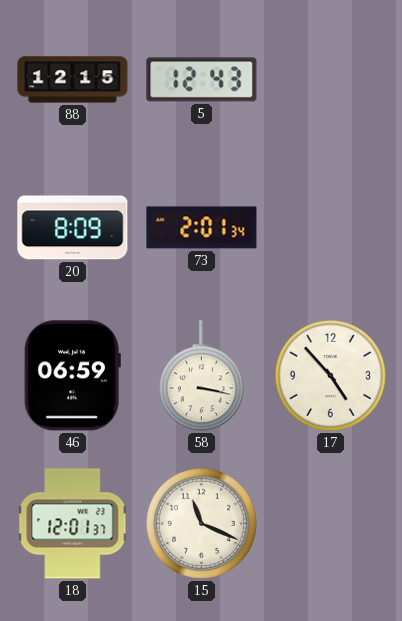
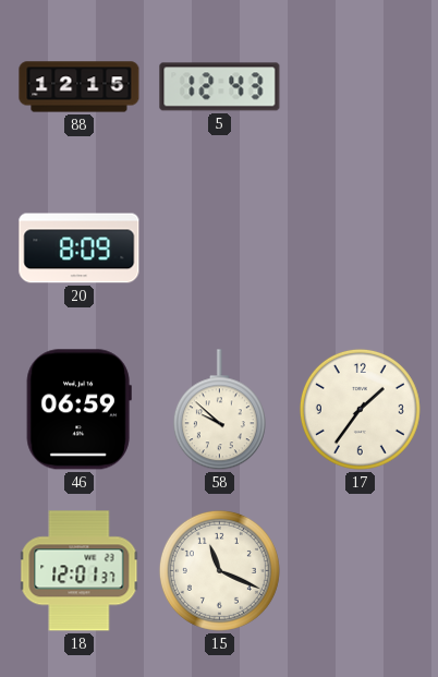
73: 2:01 -> none (202, 228)
58: 3:17 -> 9:52 (219, 410)
17: 4:53 -> 1:36 (360, 409)
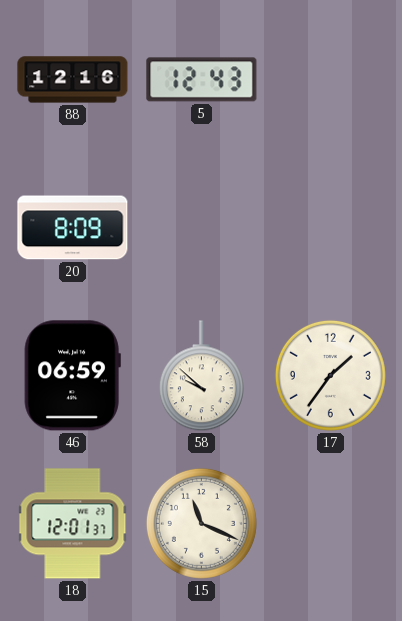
88: 12:15 -> 12:16 (73, 80)
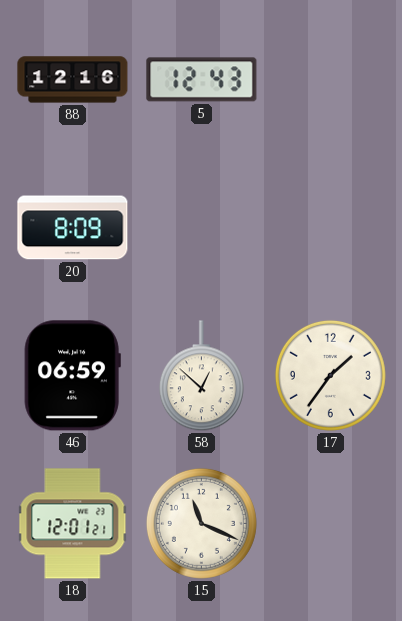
58: 9:52 -> 12:52 (201, 376)
18: 12:01:37 -> 12:01:21 (73, 524)
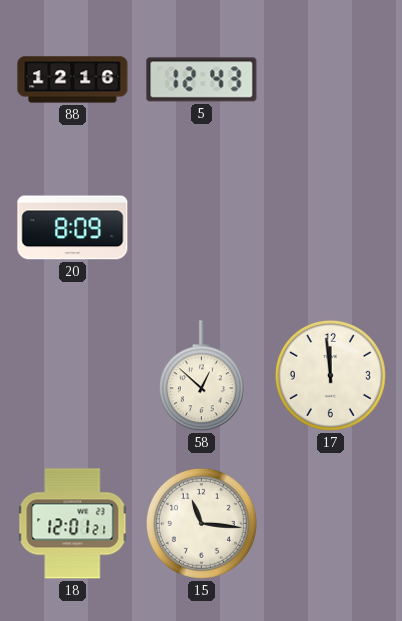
46: 06:59 -> none (72, 376)
17: 1:36 -> 11:59 (330, 375)
15: 11:19 -> 11:16 (201, 523)
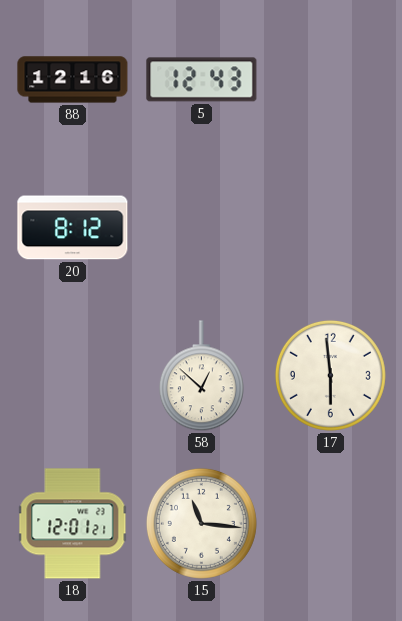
20: 8:09 -> 8:12 (73, 228)
17: 11:59 -> 5:59 (330, 375)
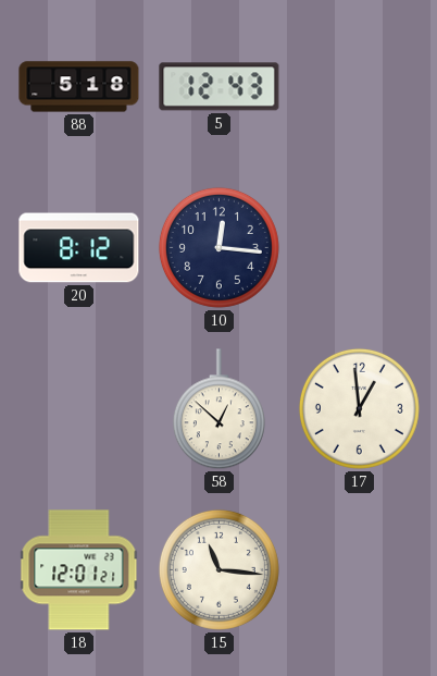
88: 12:16 -> 5:18 (79, 87)
10: none -> 12:16 (218, 247)
17: 5:59 -> 12:59 (359, 408)
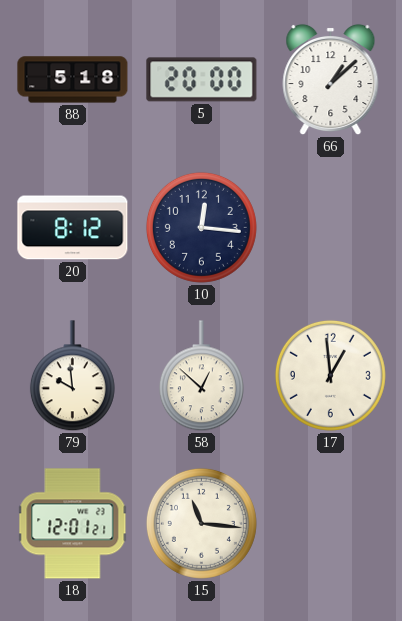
5: 12:43 -> 20:00 (202, 80)
66: none -> 1:08 (331, 80)
79: none -> 9:59 (72, 376)
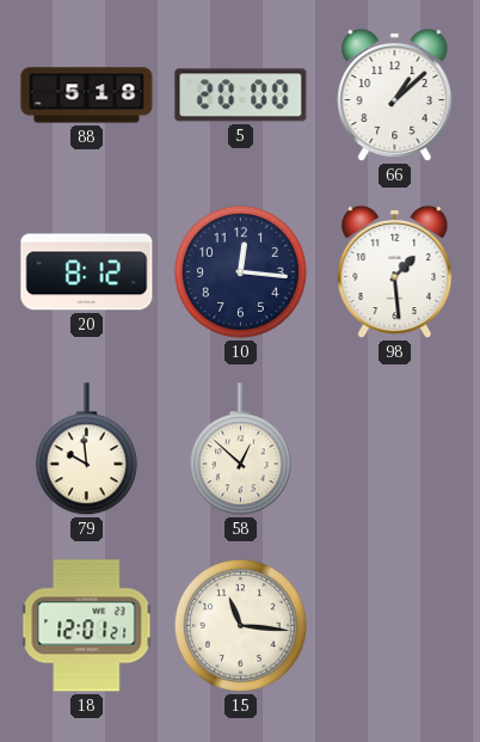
98: none -> 1:29 (395, 272)
17: 12:59 -> none (330, 375)
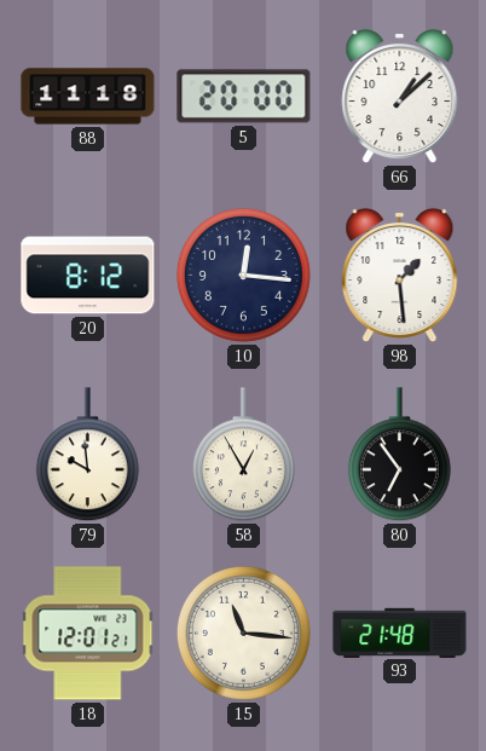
88: 5:18 -> 11:18 (88, 97)
58: 12:52 -> 12:55 (243, 455)
80: none -> 6:54 (399, 455)
93: none -> 21:48 (400, 632)
